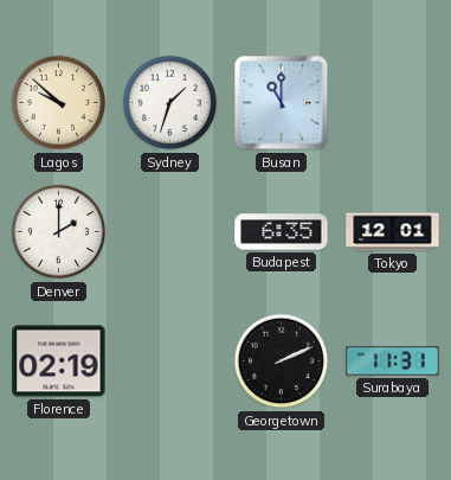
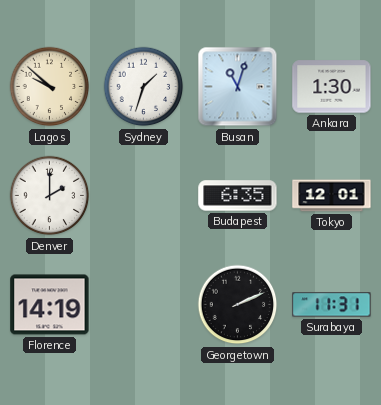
Busan: 11:00 -> 11:03 (238, 87)
Ankara: none -> 1:30 (332, 87)
Florence: 02:19 -> 14:19 (50, 305)
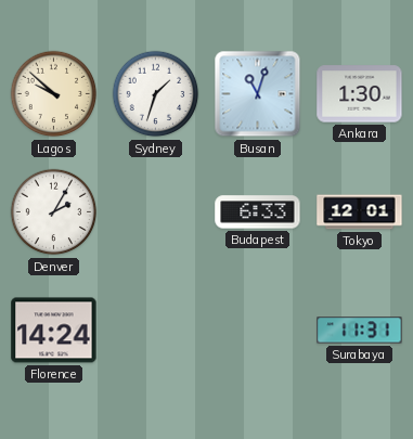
Denver: 2:00 -> 2:05 (54, 212)
Budapest: 6:35 -> 6:33 (258, 212)
Florence: 14:19 -> 14:24 (54, 331)
Georgetown: 2:11 -> none (238, 305)
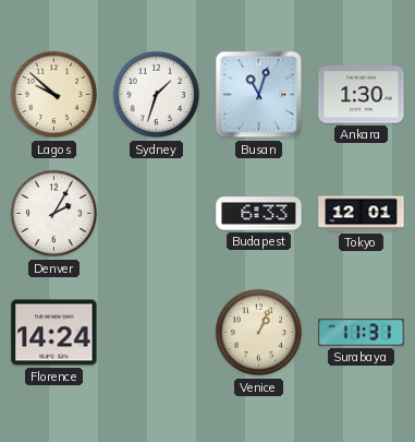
Venice: none -> 1:04 (259, 333)
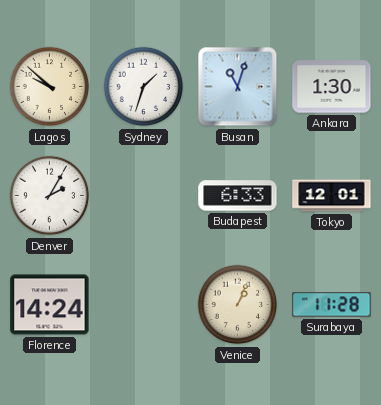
Surabaya: 11:31 -> 11:28 (332, 305)
